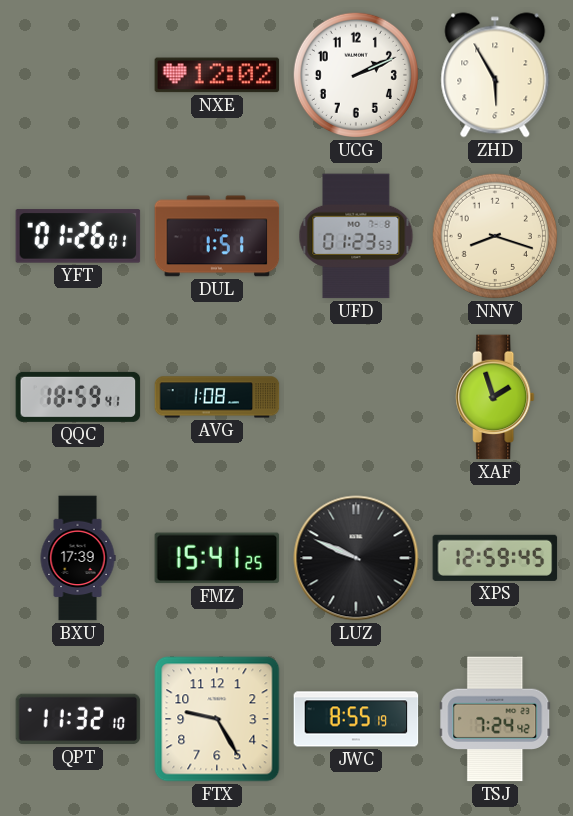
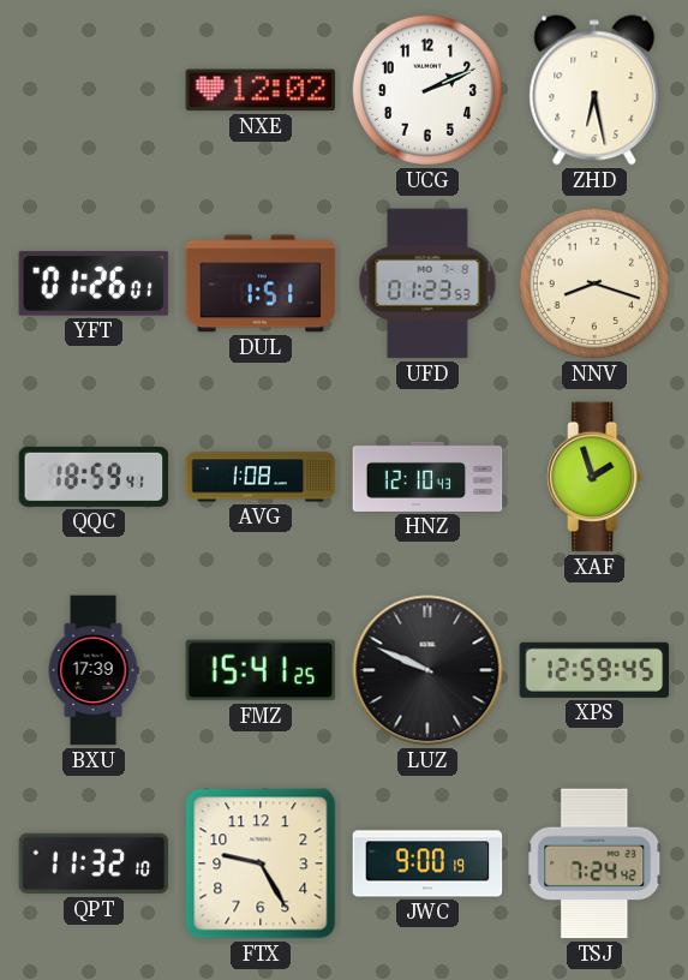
ZHD: 5:55 -> 6:28 (594, 90)
HNZ: none -> 12:10 (427, 477)
JWC: 8:55 -> 9:00 (427, 864)
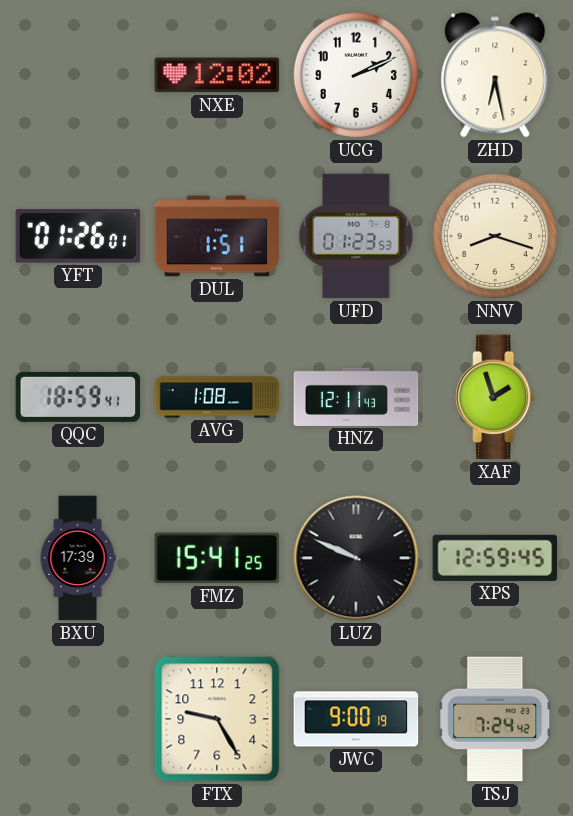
HNZ: 12:10 -> 12:11 (356, 397)
QPT: 11:32 -> none (94, 864)
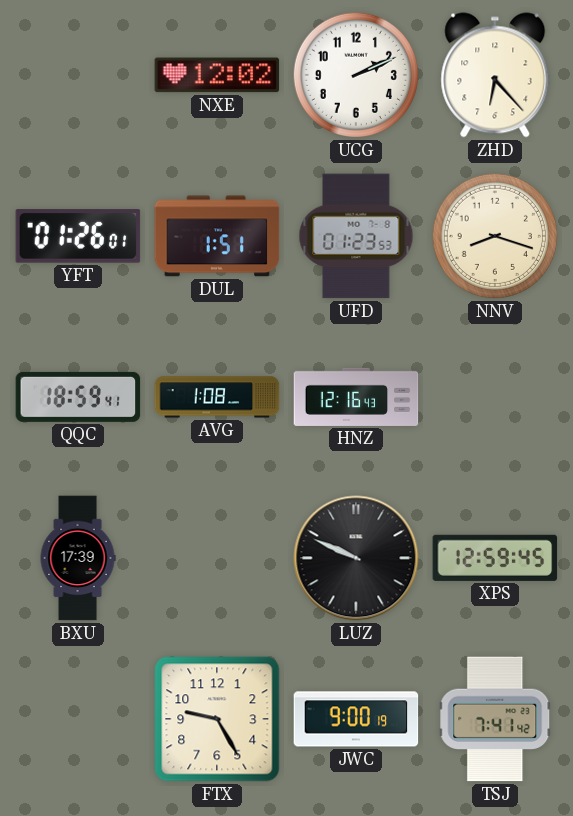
ZHD: 6:28 -> 6:23 (495, 75)
HNZ: 12:11 -> 12:16 (356, 397)
XAF: 1:57 -> none (495, 397)
FMZ: 15:41 -> none (217, 558)
TSJ: 7:24 -> 7:41 (495, 719)
